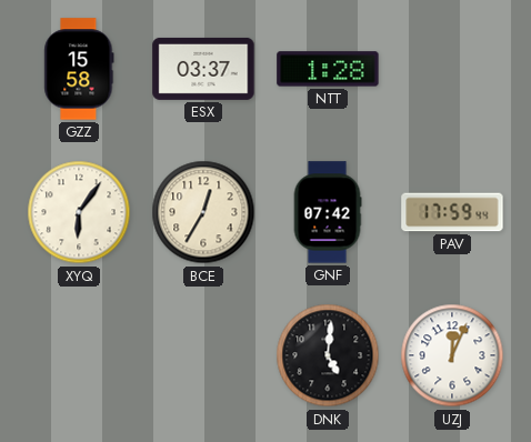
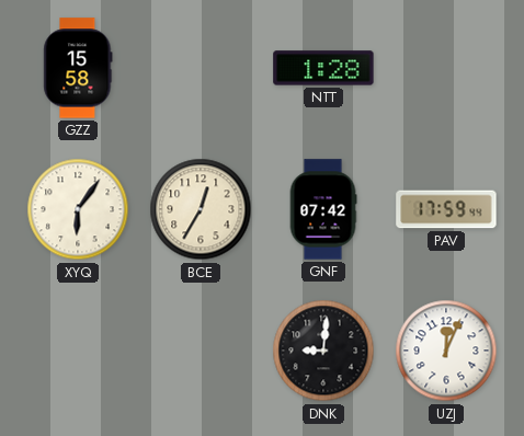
ESX: 03:37 -> none (203, 69)
DNK: 5:01 -> 9:01 (323, 351)
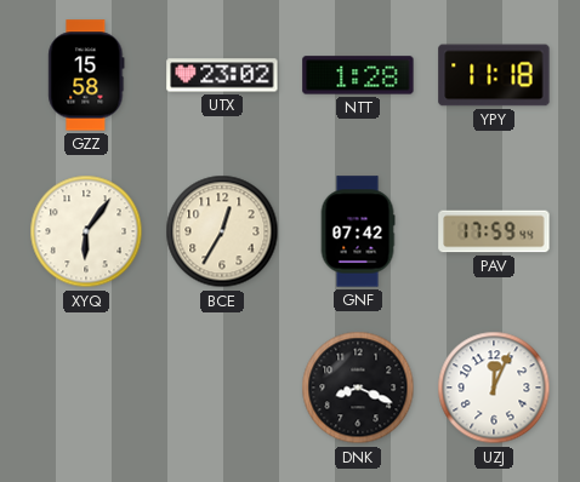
UTX: none -> 23:02 (222, 75)
YPY: none -> 11:18 (494, 75)
DNK: 9:01 -> 8:19 (358, 388)
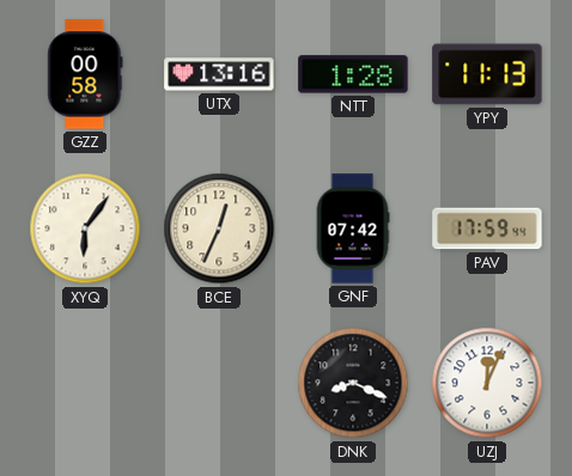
GZZ: 15:58 -> 00:58 (85, 74)
UTX: 23:02 -> 13:16 (219, 74)
YPY: 11:18 -> 11:13 (487, 74)
BCE: 12:35 -> 12:34 (219, 228)
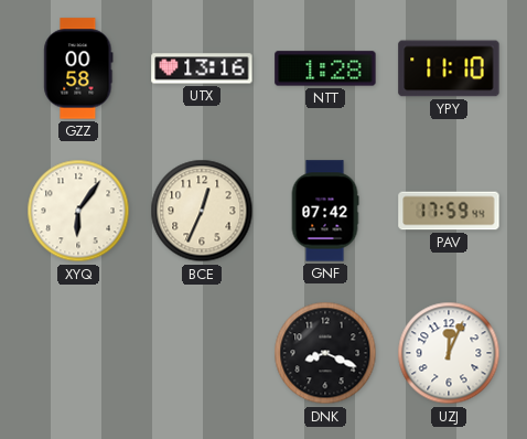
YPY: 11:13 -> 11:10 (449, 68)
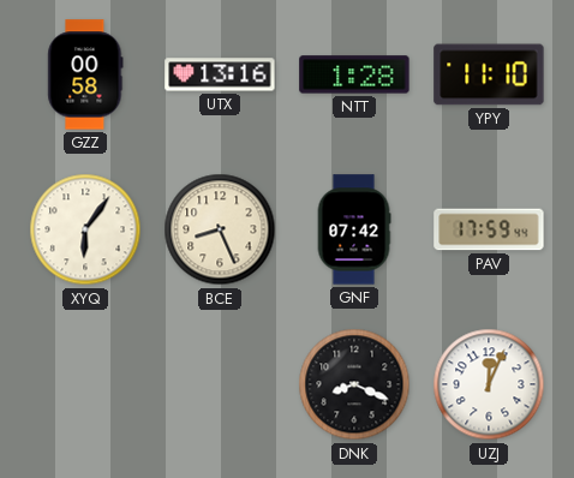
BCE: 12:34 -> 8:26 (220, 229)
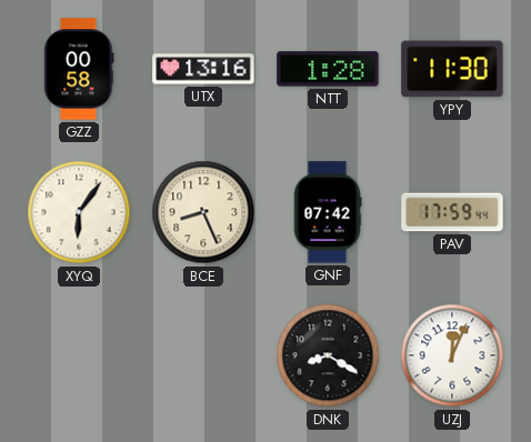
YPY: 11:10 -> 11:30 (452, 69)
DNK: 8:19 -> 8:20 (328, 355)
